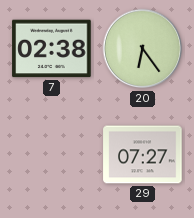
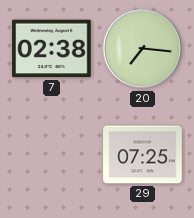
20: 6:24 -> 7:16 (143, 49)
29: 07:27 -> 07:25 (143, 155)
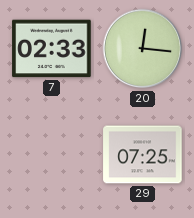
7: 02:38 -> 02:33 (52, 49)
20: 7:16 -> 12:16 (143, 49)
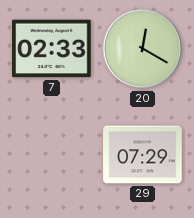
20: 12:16 -> 12:20 (143, 49)
29: 07:25 -> 07:29 (143, 155)
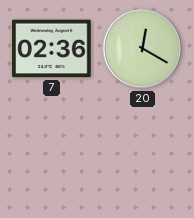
7: 02:33 -> 02:36 (52, 49)
29: 07:29 -> none (143, 155)
